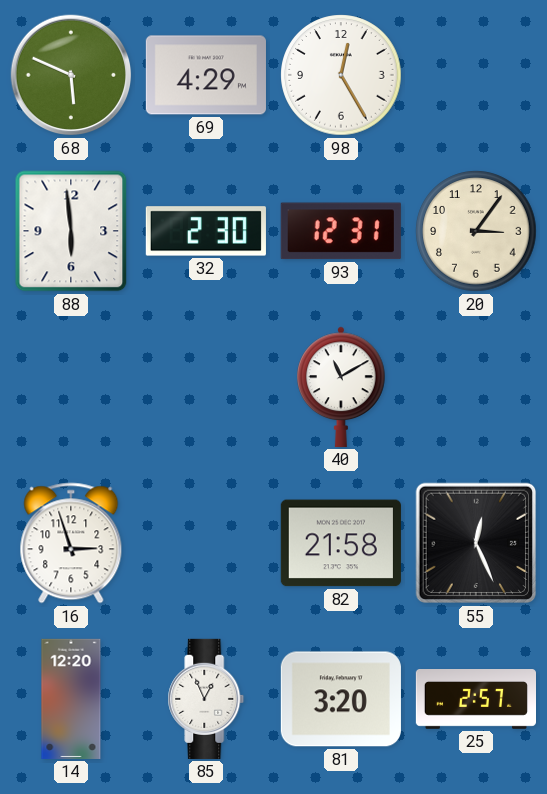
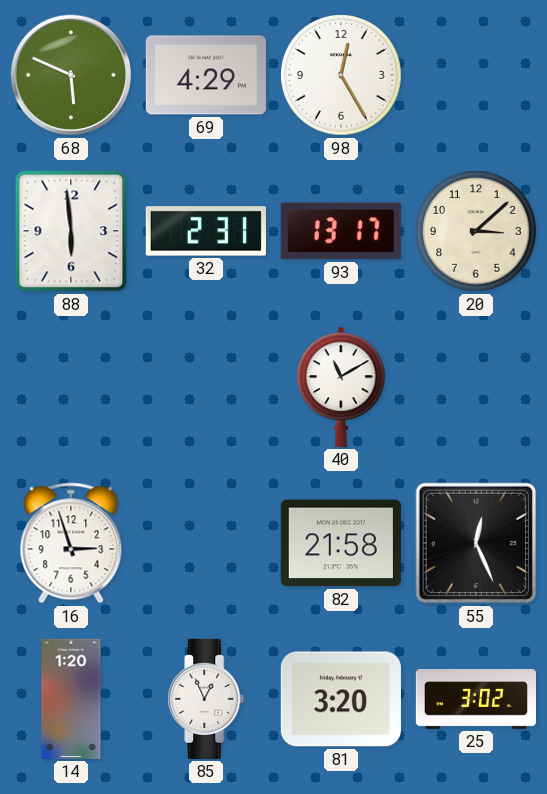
32: 2:30 -> 2:31 (206, 231)
93: 12:31 -> 13:17 (341, 231)
20: 3:06 -> 3:08 (476, 231)
14: 12:20 -> 1:20 (71, 699)
25: 2:57 -> 3:02 (475, 700)
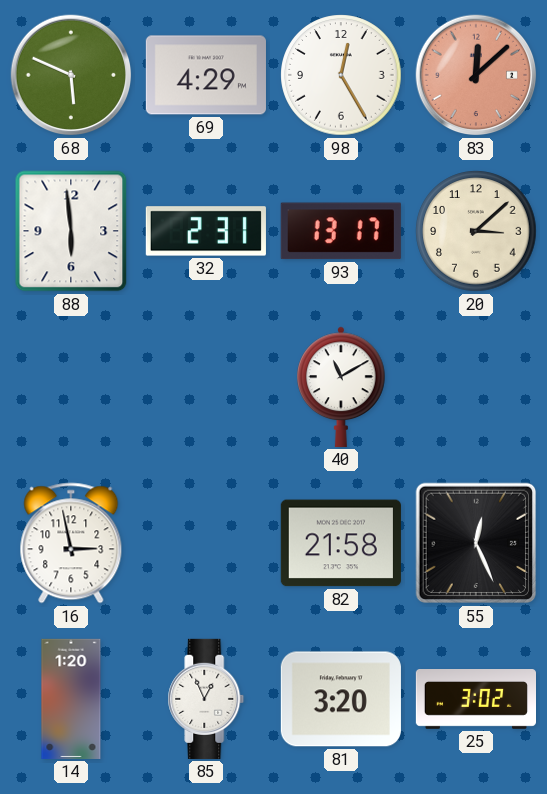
83: none -> 12:08 (476, 75)
16: 2:57 -> 2:58 (71, 543)
